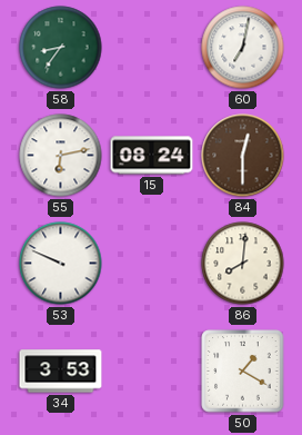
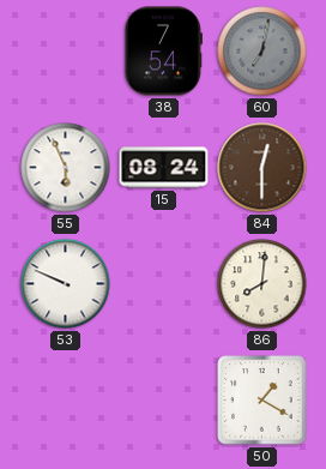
58: 8:36 -> none (61, 48)
38: none -> 7:54 (163, 52)
60 dial: white -> grey (262, 52)
55: 6:13 -> 5:56 (66, 168)
34: 3:53 -> none (61, 372)
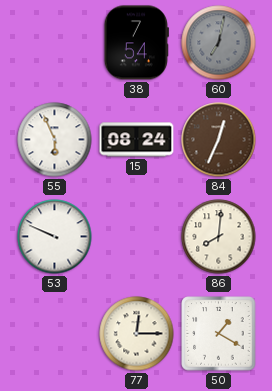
84: 12:30 -> 12:34 (219, 140)
77: none -> 12:15 (137, 334)
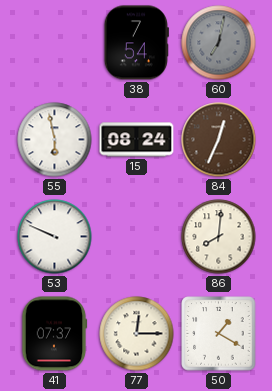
55: 5:56 -> 5:58 (55, 140)
41: none -> 07:37 (54, 334)
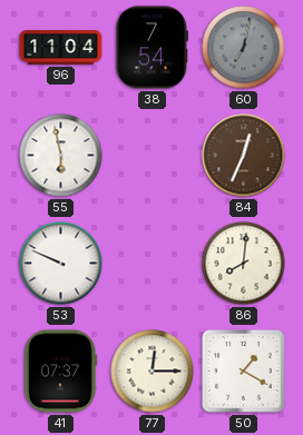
96: none -> 11:04 (61, 48)
15: 08:24 -> none (137, 140)
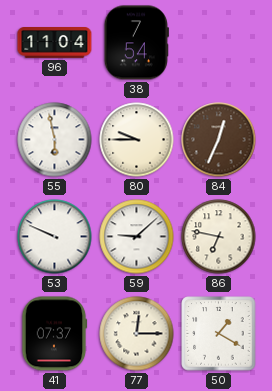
60: 7:02 -> none (244, 48)
80: none -> 9:45 (137, 140)
59: none -> 9:08 (137, 237)
86: 8:01 -> 6:47 (219, 237)
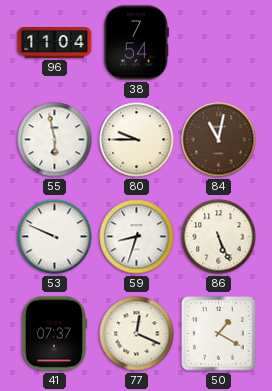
84: 12:34 -> 11:02 (219, 140)
59: 9:08 -> 8:33 (137, 237)
86: 6:47 -> 5:26 (219, 237)
77: 12:15 -> 12:19 (137, 334)
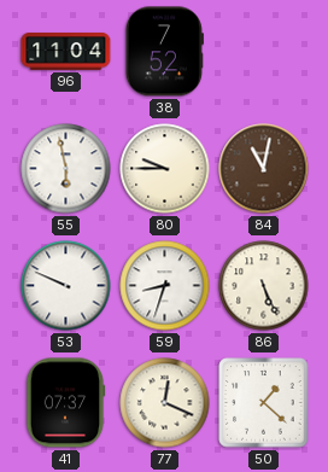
38: 7:54 -> 7:52 (164, 52)
50: 1:20 -> 1:22 (264, 403)
